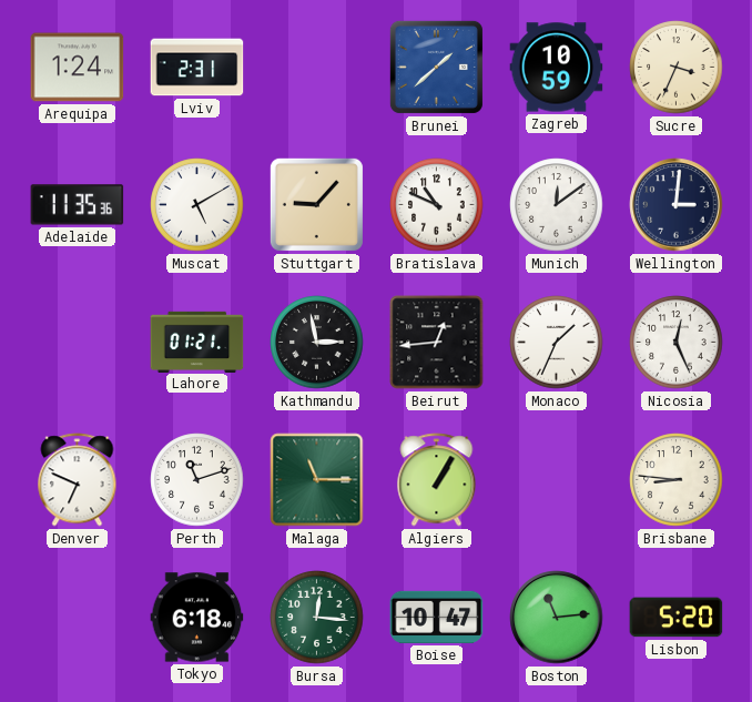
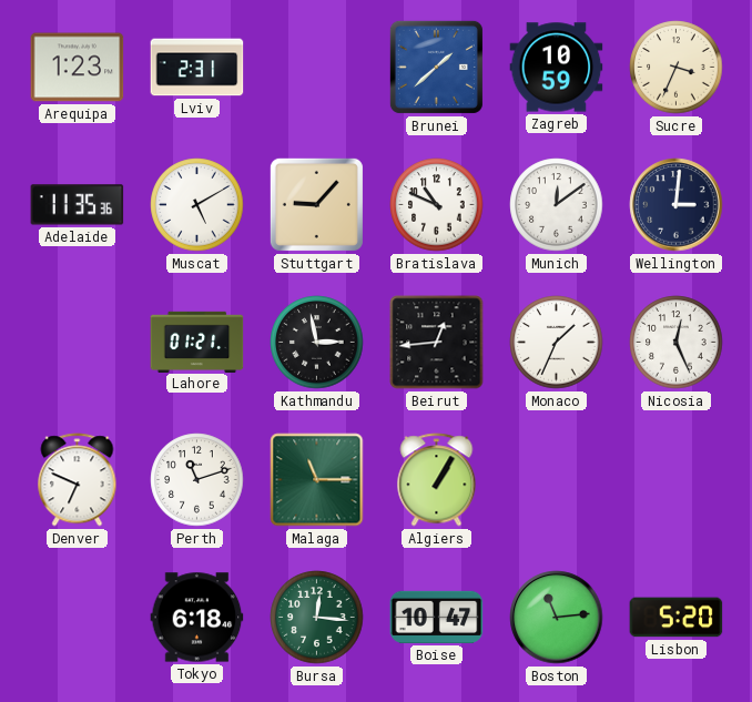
Arequipa: 1:24 -> 1:23 (78, 68)
Brisbane: 8:46 -> none (677, 480)
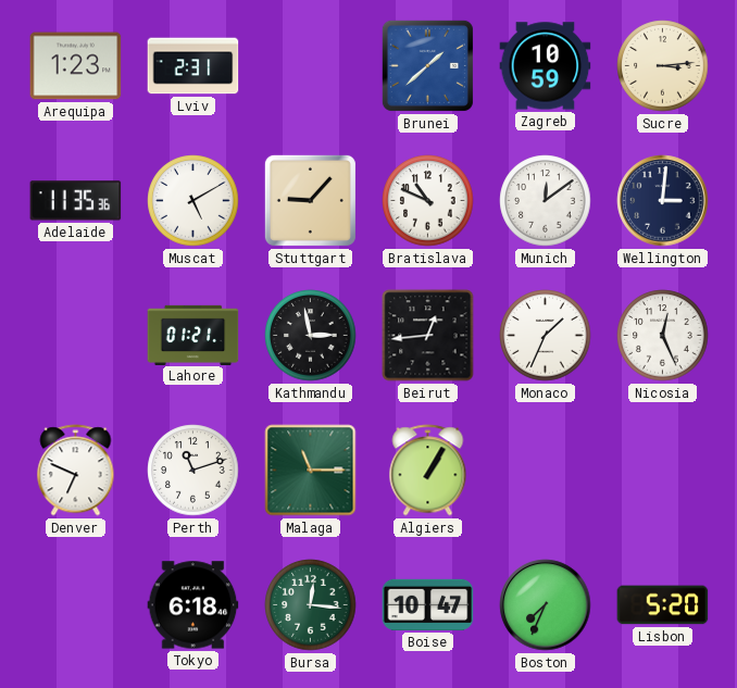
Sucre: 3:34 -> 3:14 (663, 66)
Boston: 11:14 -> 7:34 (546, 605)
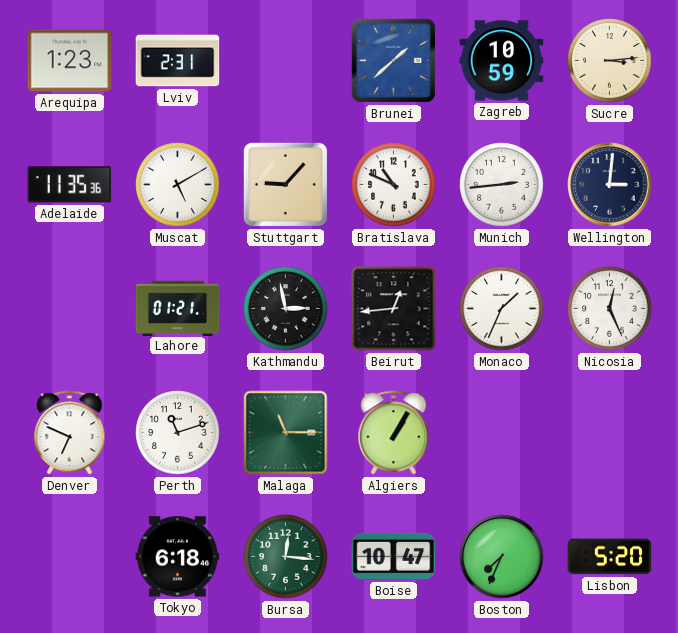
Munich: 12:09 -> 2:44 (502, 185)
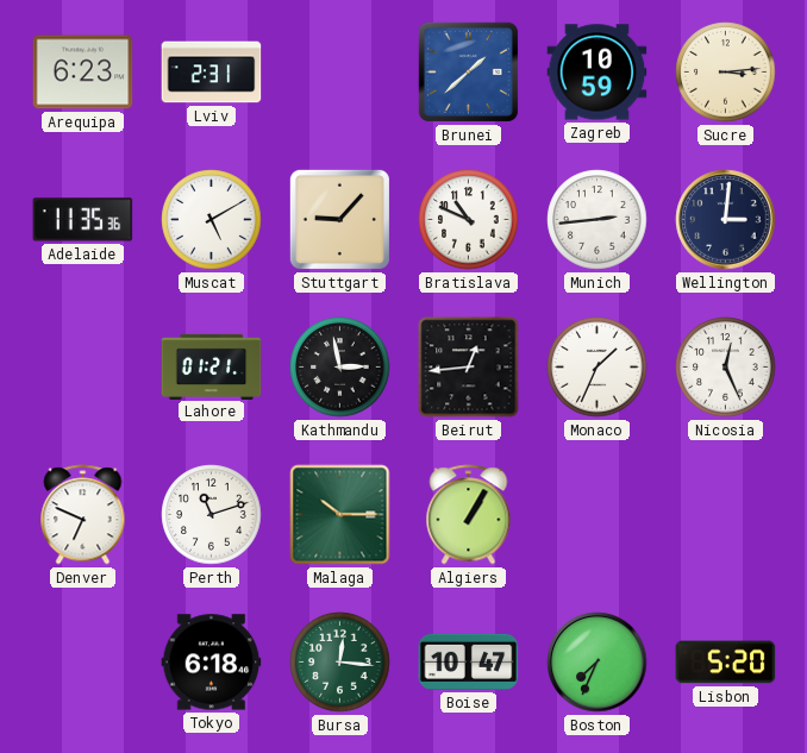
Arequipa: 1:23 -> 6:23 (83, 73)
Malaga: 11:15 -> 10:15 (340, 515)
